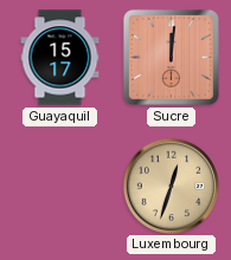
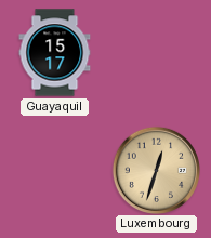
Sucre: 12:01 -> none (171, 57)
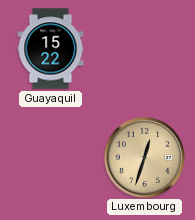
Guayaquil: 15:17 -> 15:22 (51, 49)
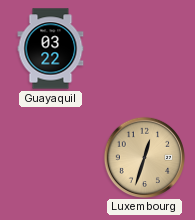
Guayaquil: 15:22 -> 03:22 (51, 49)
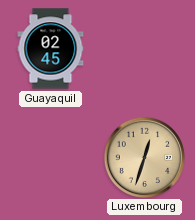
Guayaquil: 03:22 -> 02:45 (51, 49)
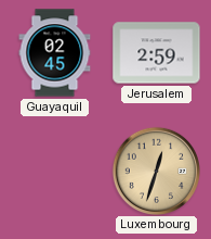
Jerusalem: none -> 2:59 (157, 53)
